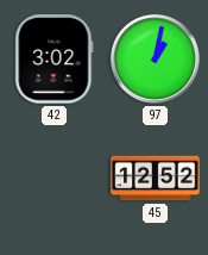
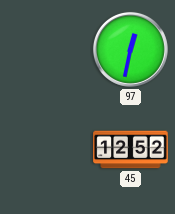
42: 3:02 -> none (55, 60)
97: 1:02 -> 12:32 (130, 49)
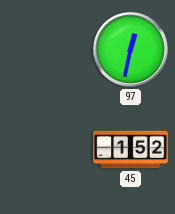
45: 12:52 -> 1:52 (131, 150)
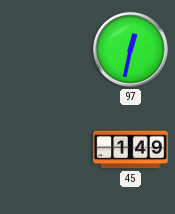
45: 1:52 -> 1:49 (131, 150)
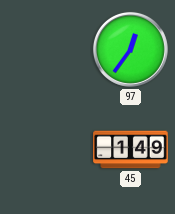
97: 12:32 -> 12:36 (130, 49)
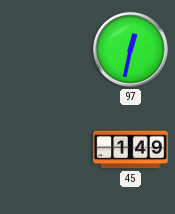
97: 12:36 -> 12:32 (130, 49)
